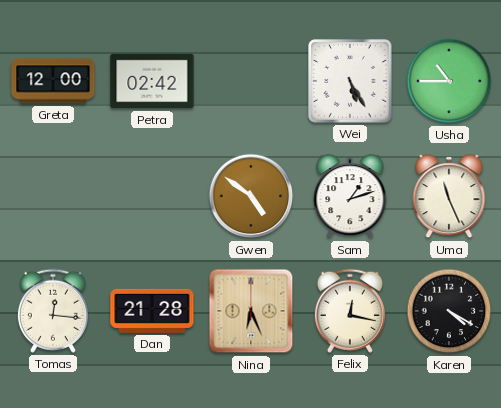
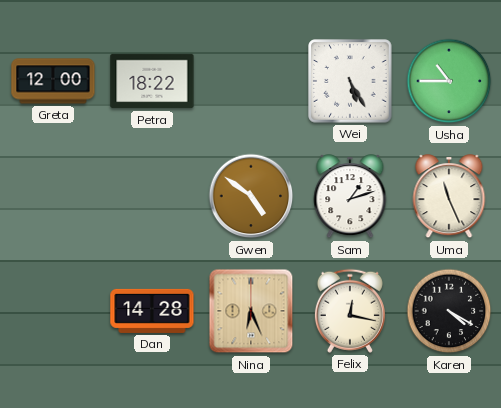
Petra: 02:42 -> 18:22 (152, 81)
Tomas: 12:16 -> none (53, 311)
Dan: 21:28 -> 14:28 (152, 311)
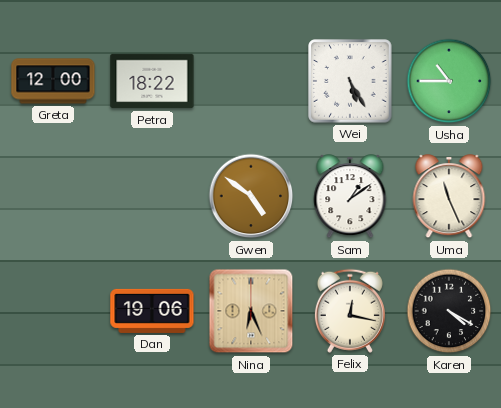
Sam: 1:12 -> 1:09 (350, 197)
Dan: 14:28 -> 19:06 (152, 311)
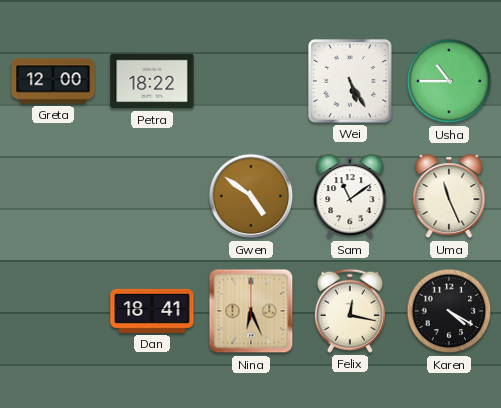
Sam: 1:09 -> 11:09 (350, 197)
Dan: 19:06 -> 18:41 (152, 311)
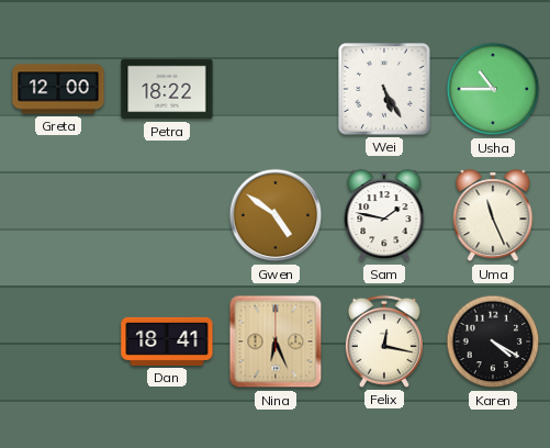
Sam: 11:09 -> 1:47 (384, 216)
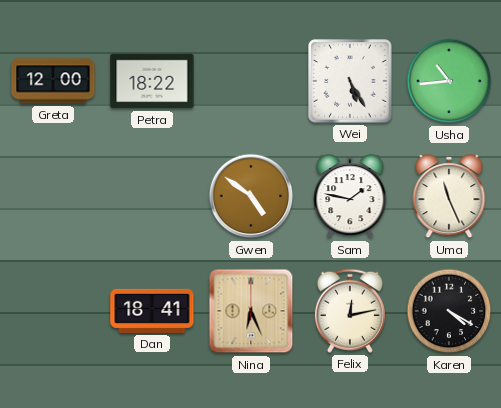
Usha: 10:45 -> 10:44 (449, 81)
Felix: 12:17 -> 12:13 (350, 311)
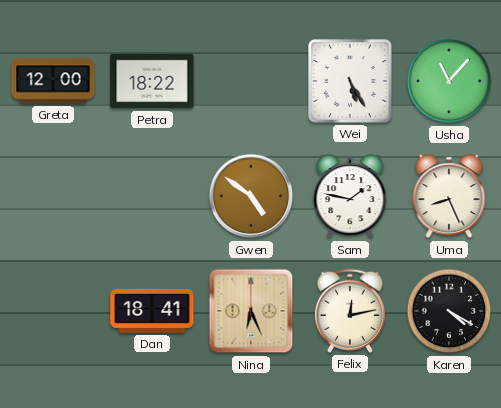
Usha: 10:44 -> 11:07 (449, 81)
Uma: 11:26 -> 8:26 (449, 197)
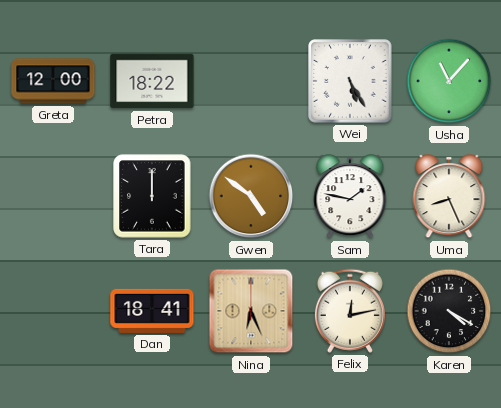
Tara: none -> 12:00 (152, 196)
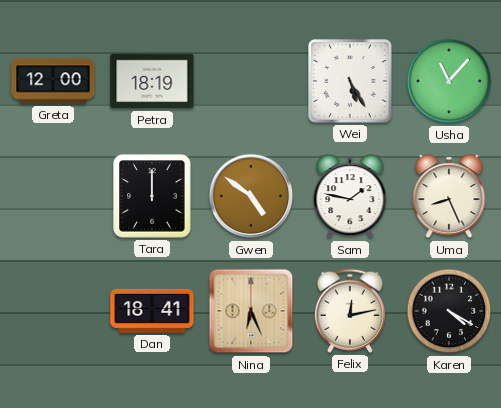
Petra: 18:22 -> 18:19 (152, 81)
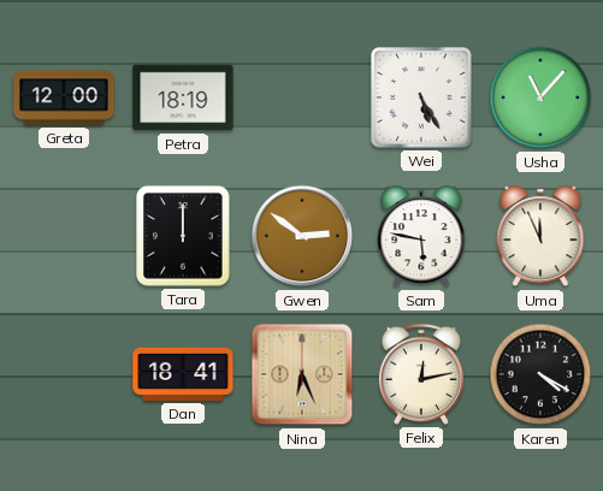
Gwen: 4:51 -> 2:51 (302, 236)
Sam: 1:47 -> 5:47 (421, 237)
Uma: 8:26 -> 11:56 (540, 237)
